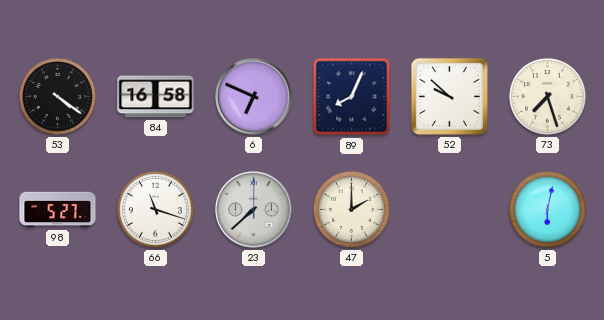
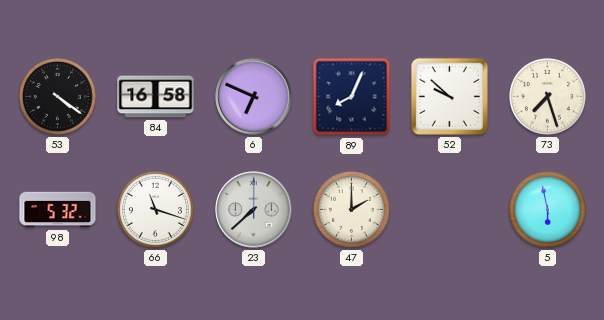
98: 5:27 -> 5:32 (58, 210)
5: 6:02 -> 5:58 (547, 209)
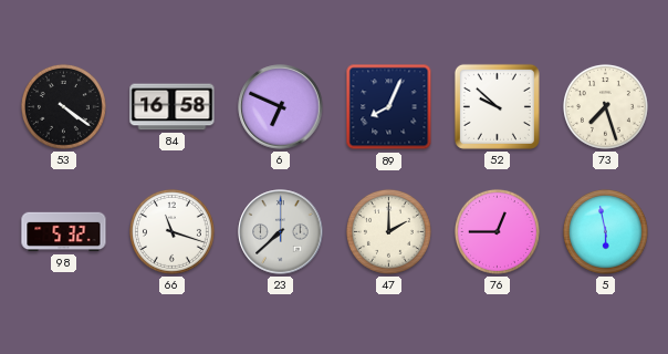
76: none -> 12:45 (497, 231)
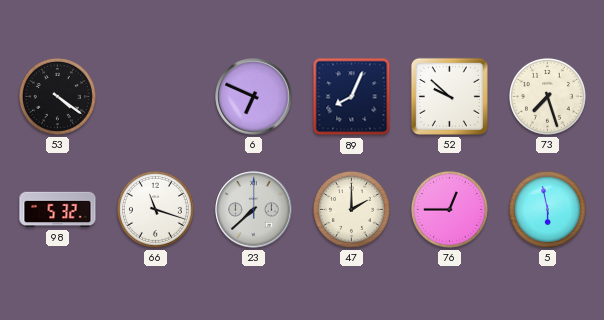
84: 16:58 -> none (173, 107)
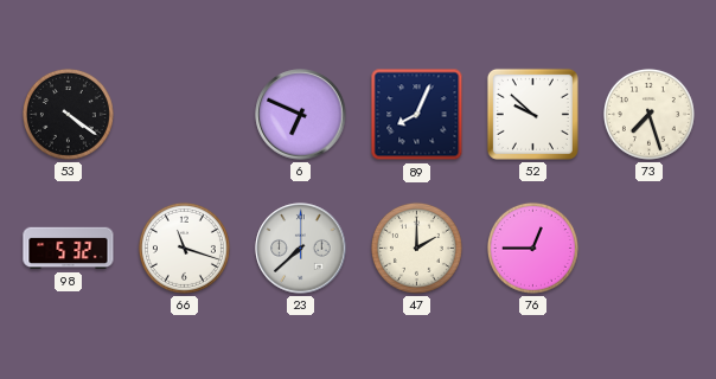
5: 5:58 -> none (547, 209)
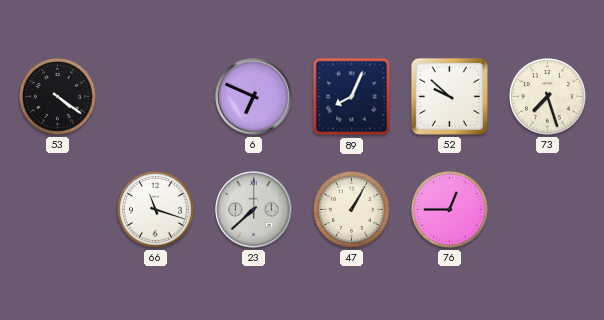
98: 5:32 -> none (69, 249)
47: 2:00 -> 1:05 (351, 209)
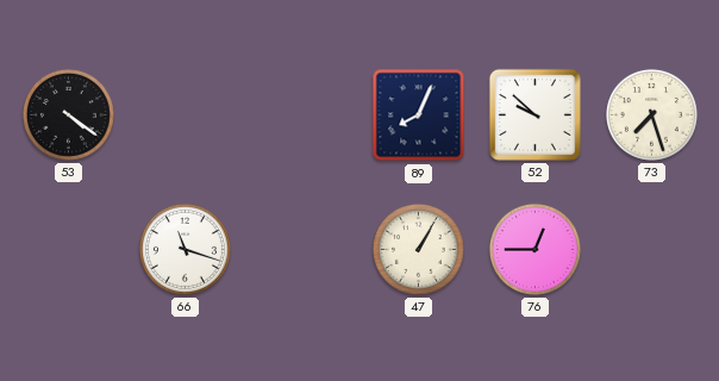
6: 6:49 -> none (254, 97)
23: 7:38 -> none (254, 210)
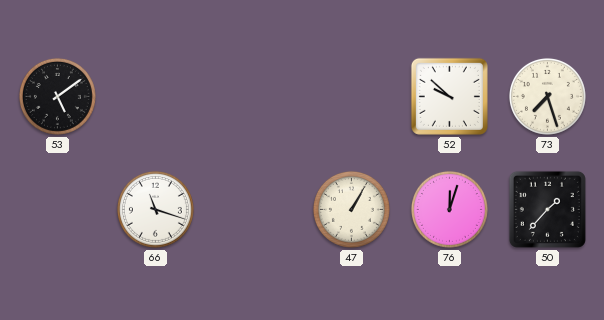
53: 4:21 -> 5:09 (57, 96)
89: 8:04 -> none (419, 115)
76: 12:45 -> 12:03 (449, 209)
50: none -> 1:37 (547, 209)
